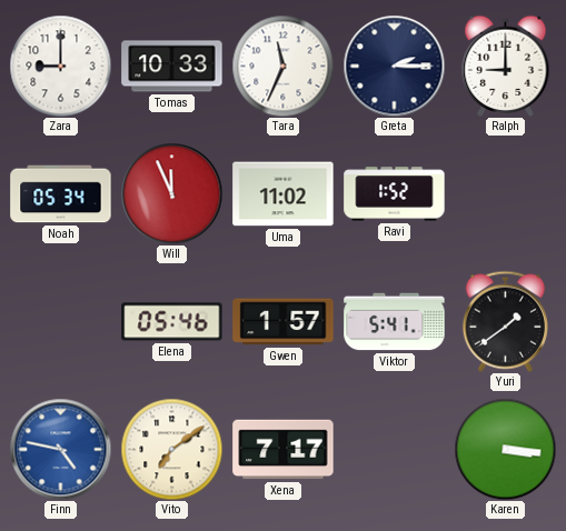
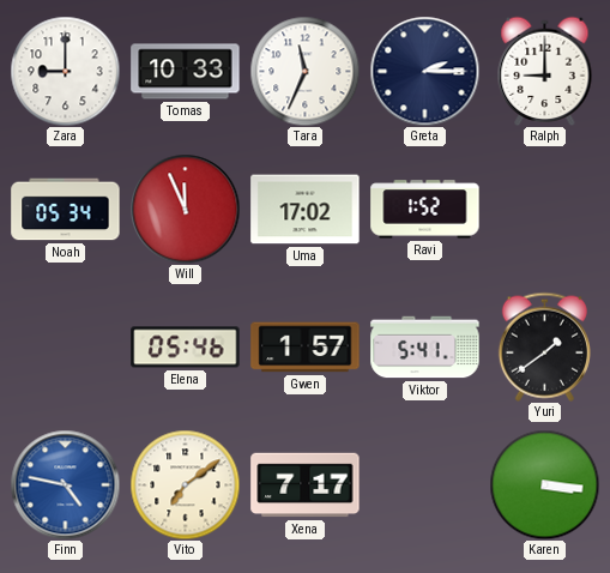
Uma: 11:02 -> 17:02 (306, 210)
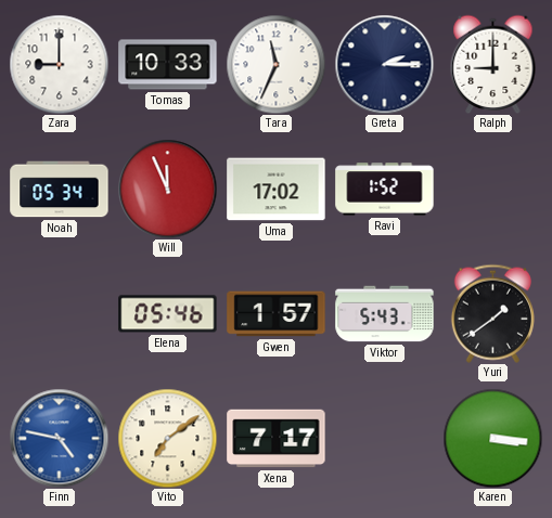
Viktor: 5:41 -> 5:43 (385, 314)
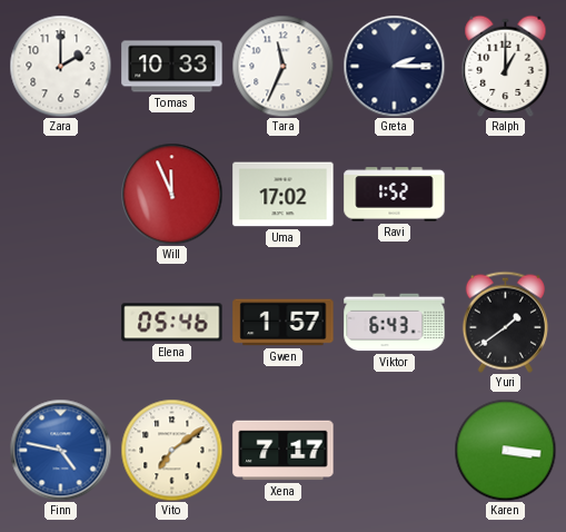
Zara: 9:00 -> 2:00 (60, 66)
Ralph: 9:00 -> 1:00 (506, 66)
Noah: 05:34 -> none (60, 190)
Viktor: 5:43 -> 6:43 (395, 323)
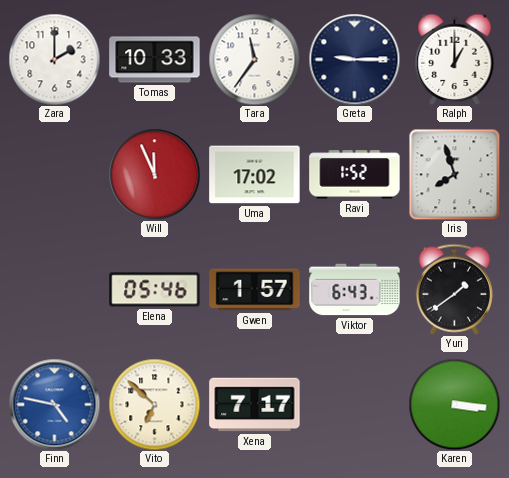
Tara: 11:34 -> 11:36 (254, 59)
Greta: 2:15 -> 9:15 (354, 59)
Iris: none -> 7:57 (454, 174)
Vito: 7:09 -> 6:52 (154, 404)
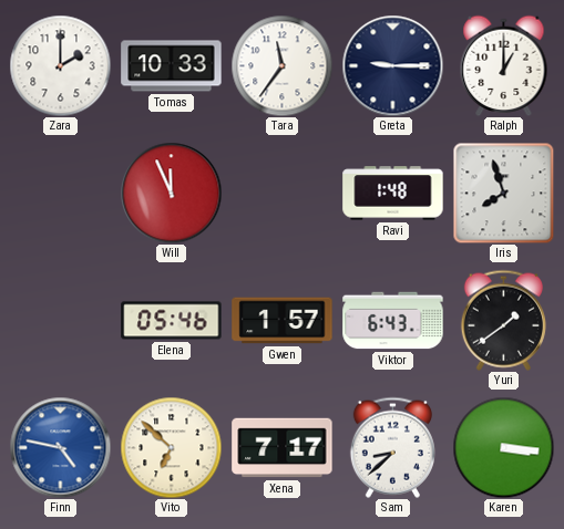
Uma: 17:02 -> none (255, 175)
Ravi: 1:52 -> 1:48 (393, 194)
Sam: none -> 8:38 (392, 447)
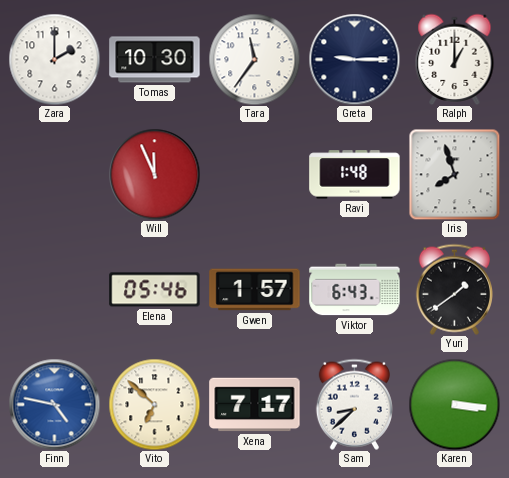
Tomas: 10:33 -> 10:30 (155, 60)
